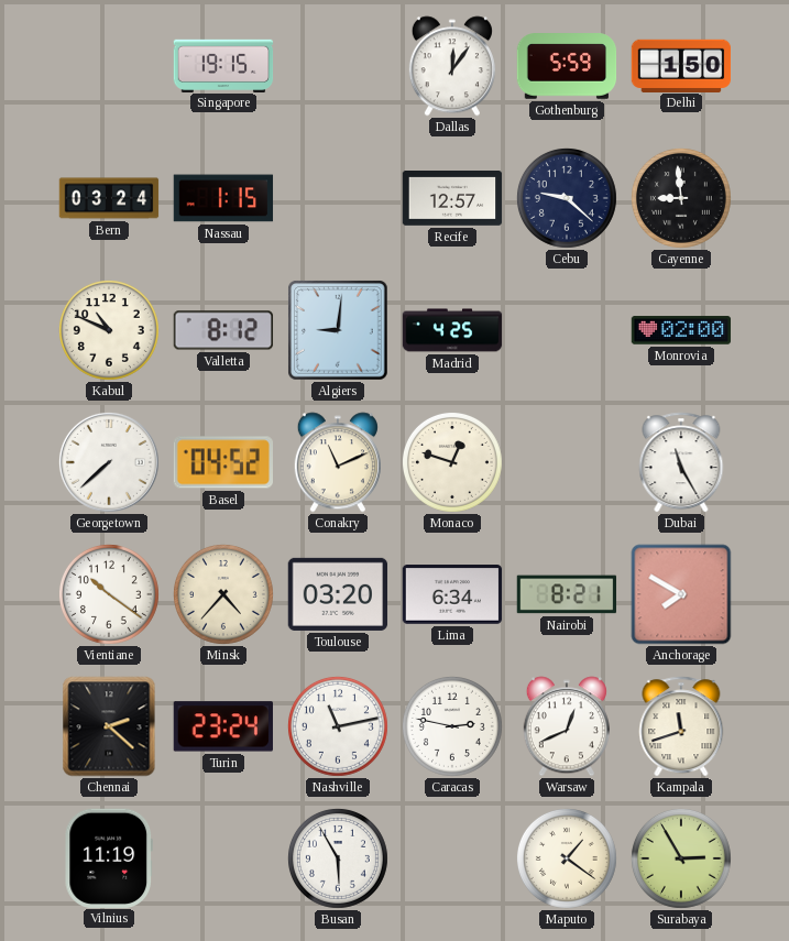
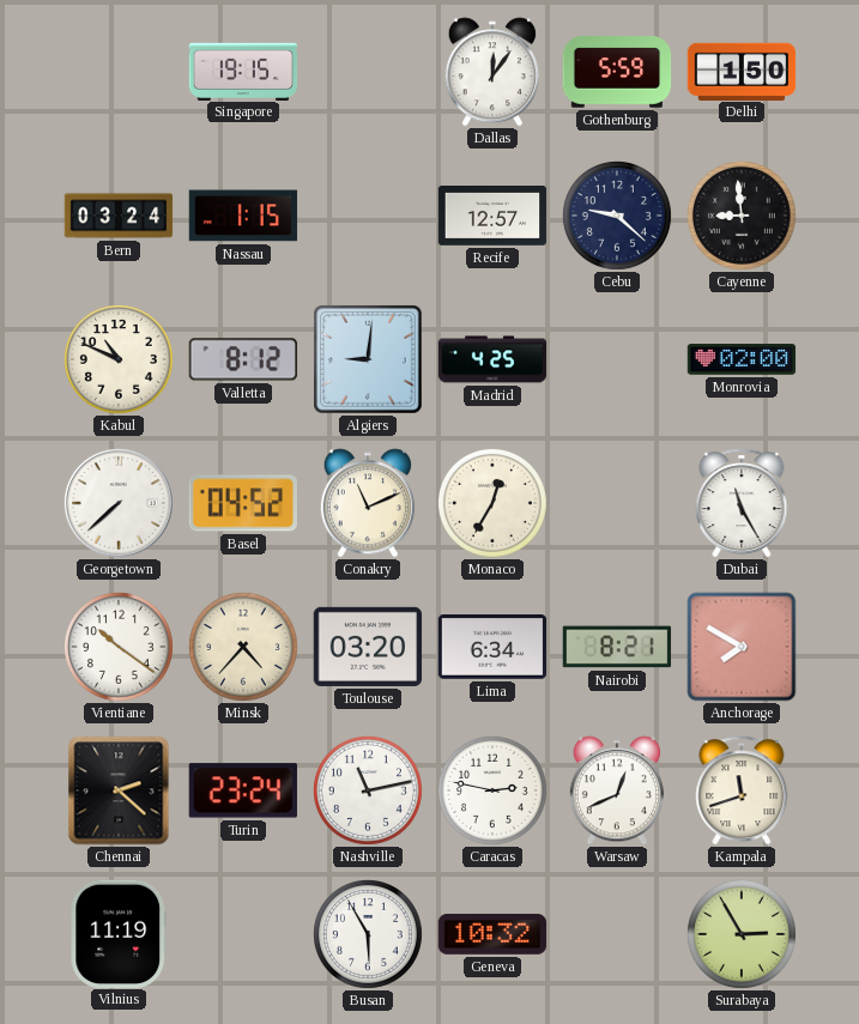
Monaco: 12:48 -> 12:35 (492, 503)
Geneva: none -> 10:32 (492, 934)
Maputo: 1:21 -> none (567, 858)
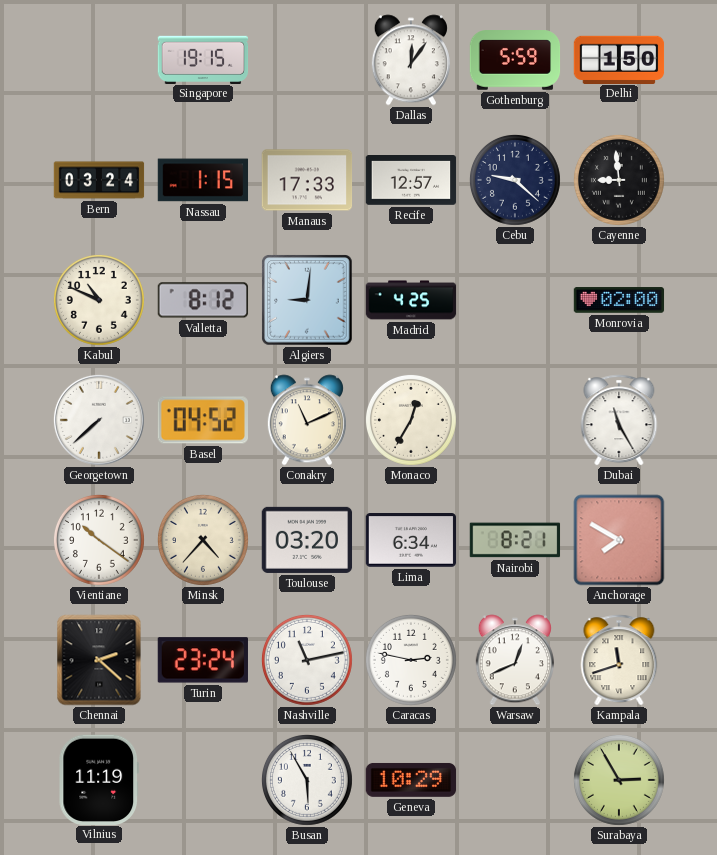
Manaus: none -> 17:33 (307, 180)
Geneva: 10:32 -> 10:29 (411, 780)
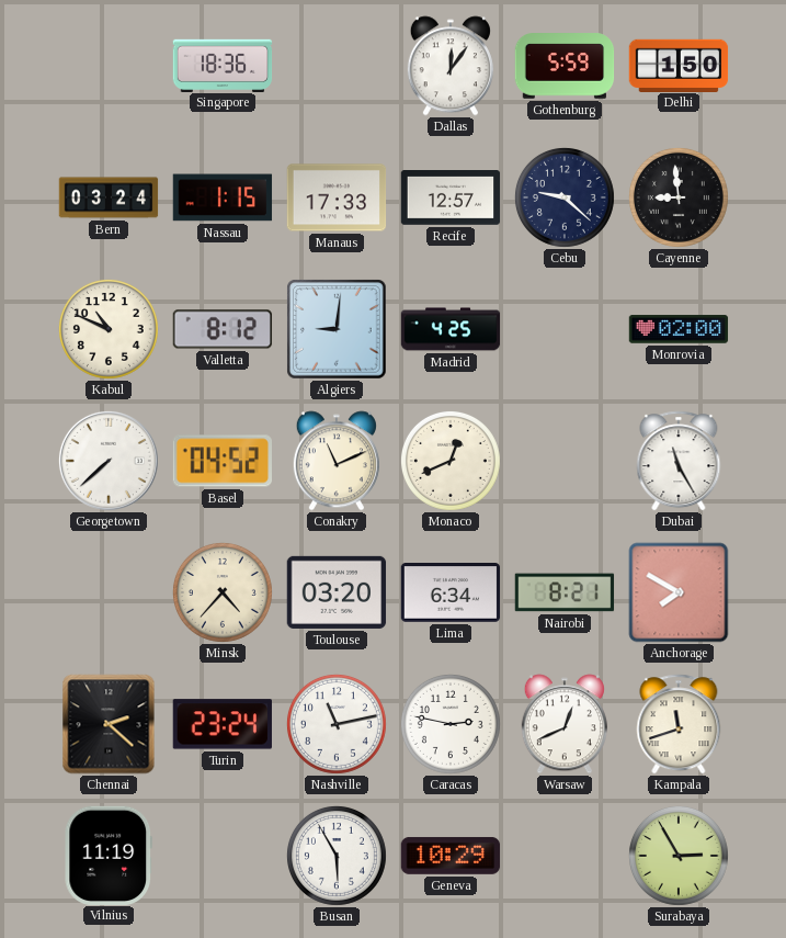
Singapore: 19:15 -> 18:36 (223, 65)
Monaco: 12:35 -> 12:41 (451, 461)
Vientiane: 10:21 -> none (99, 540)
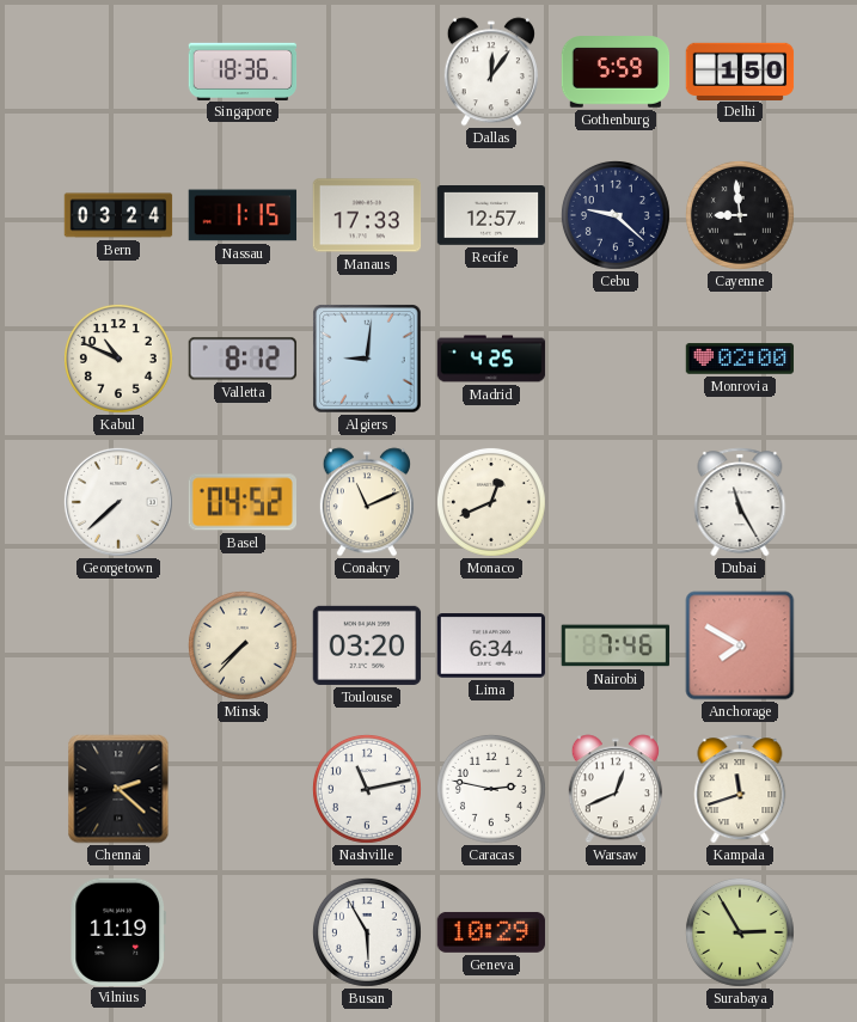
Minsk: 4:37 -> 7:37 (243, 645)
Nairobi: 8:21 -> 7:46 (616, 645)
Turin: 23:24 -> none (223, 724)
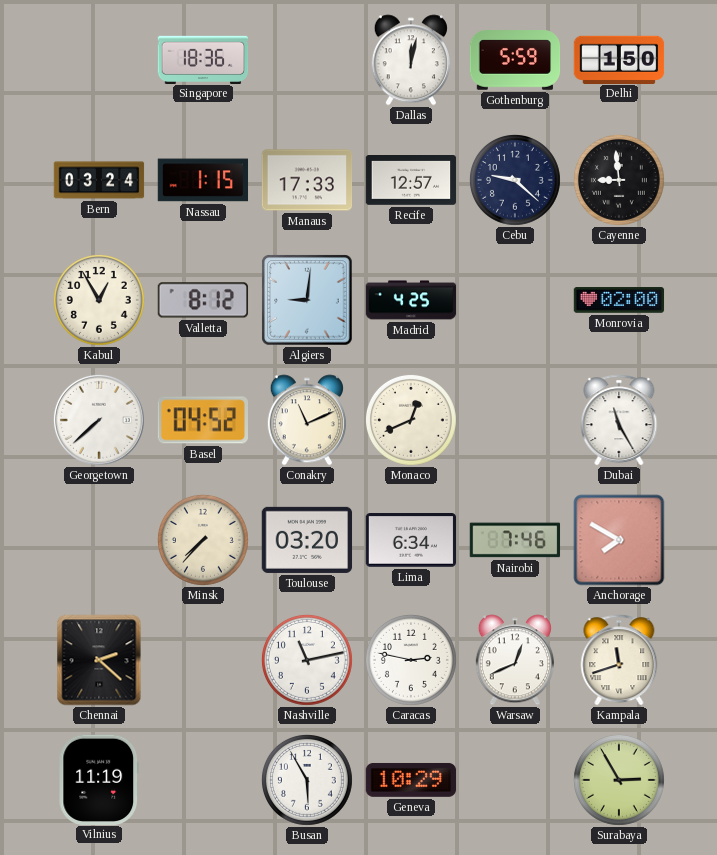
Dallas: 12:06 -> 12:02 (411, 60)
Kabul: 10:49 -> 12:55 (99, 300)
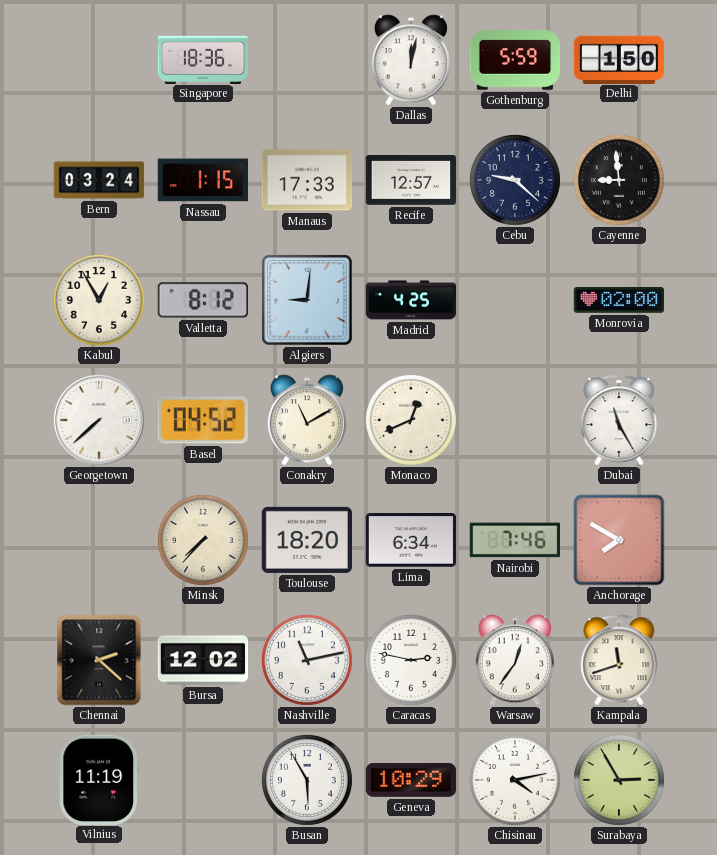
Conakry: 11:11 -> 11:10 (307, 420)
Toulouse: 03:20 -> 18:20 (307, 540)
Bursa: none -> 12:02 (203, 660)
Warsaw: 12:41 -> 12:36 (515, 660)
Chisinau: none -> 4:13 (515, 780)
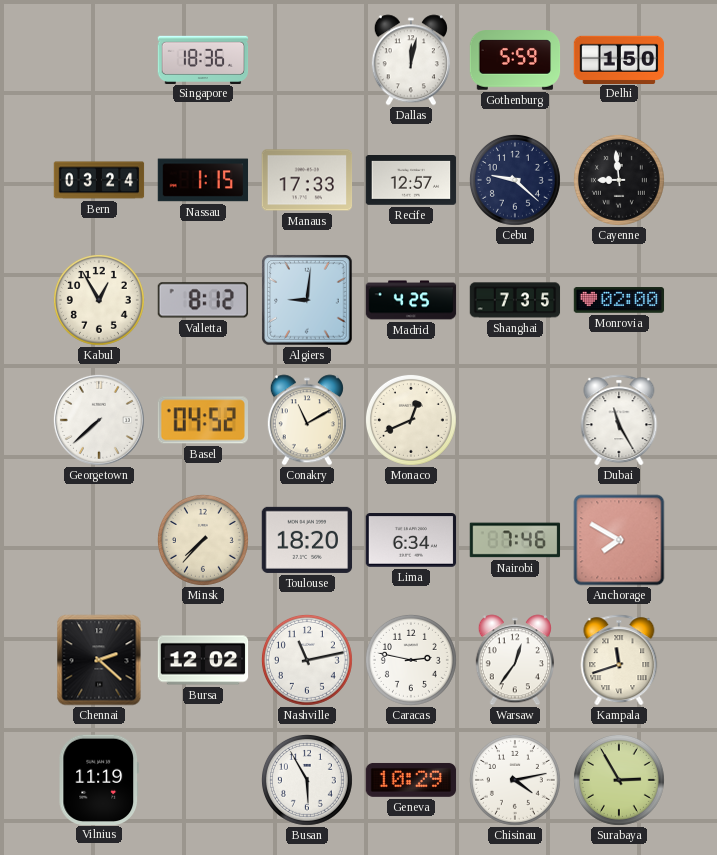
Shanghai: none -> 7:35 (515, 300)
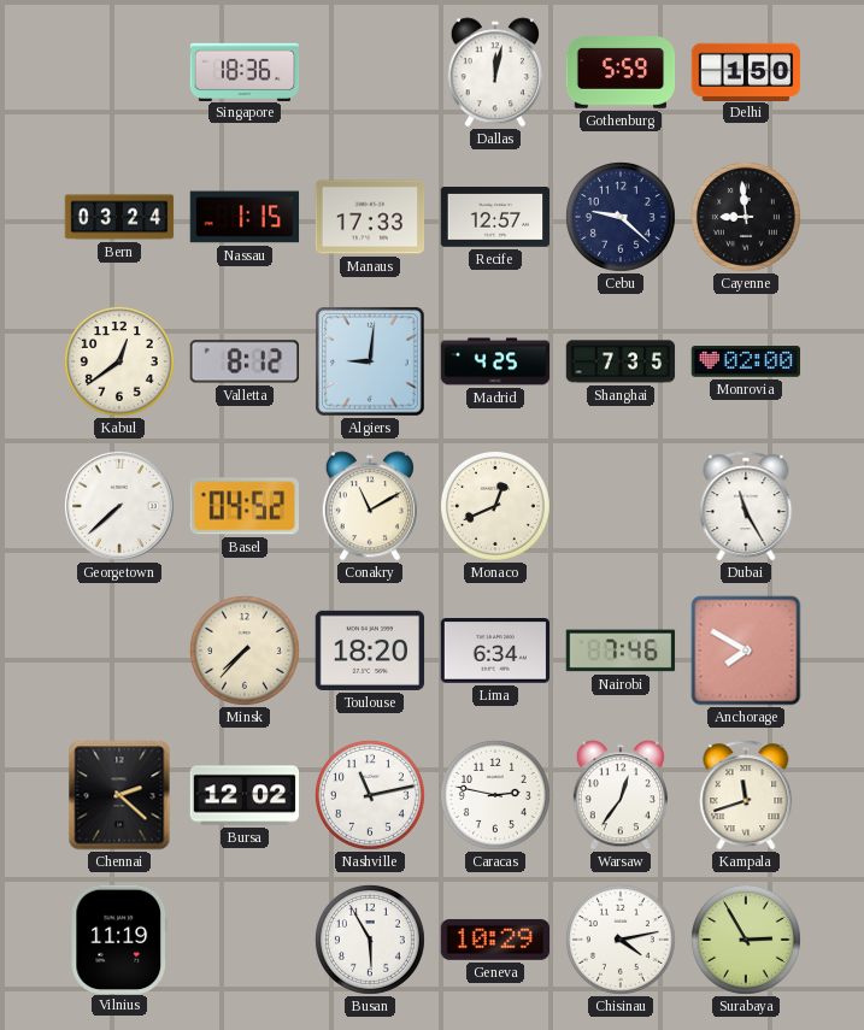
Kabul: 12:55 -> 12:39 (119, 361)
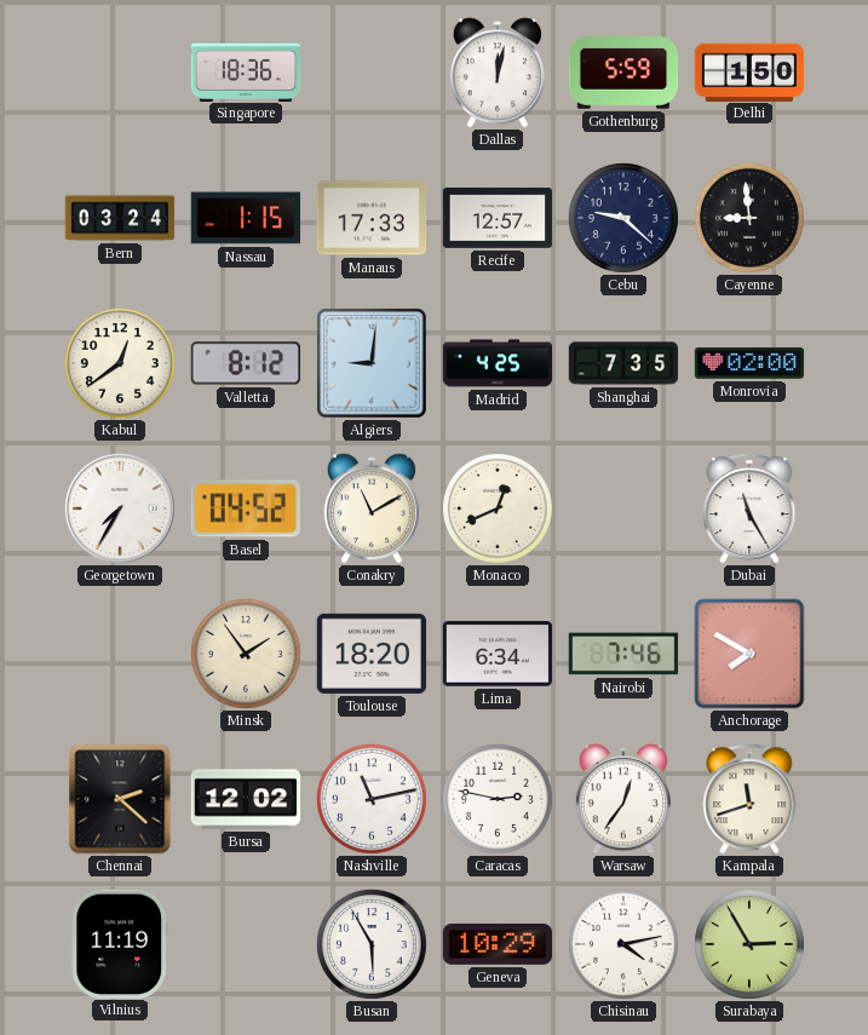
Georgetown: 7:38 -> 7:35 (120, 508)
Minsk: 7:37 -> 1:54 (246, 654)
